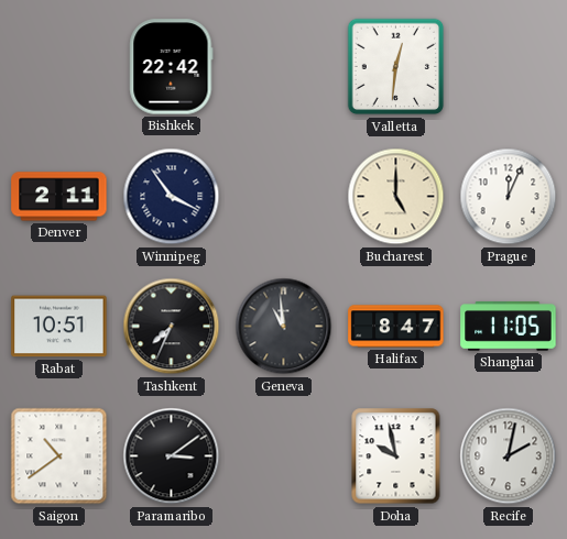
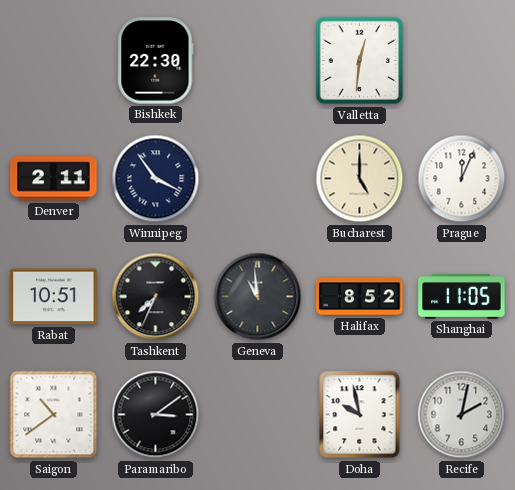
Bishkek: 22:42 -> 22:30 (156, 61)
Halifax: 8:47 -> 8:52 (360, 297)
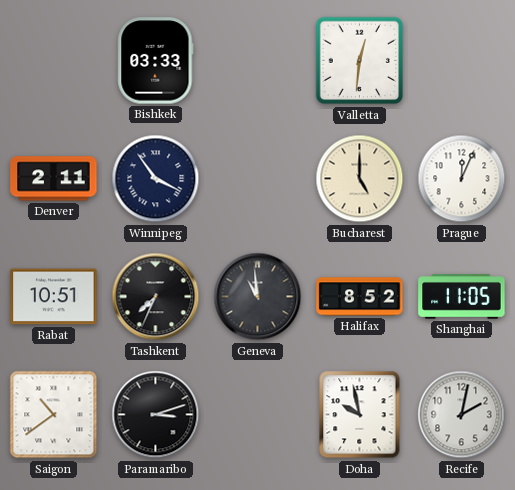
Bishkek: 22:30 -> 03:33 (156, 61)
Paramaribo: 3:09 -> 3:12 (156, 415)
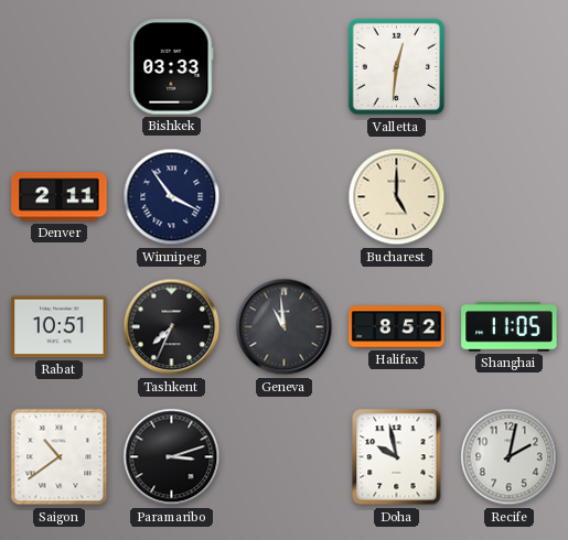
Prague: 12:04 -> none (462, 179)
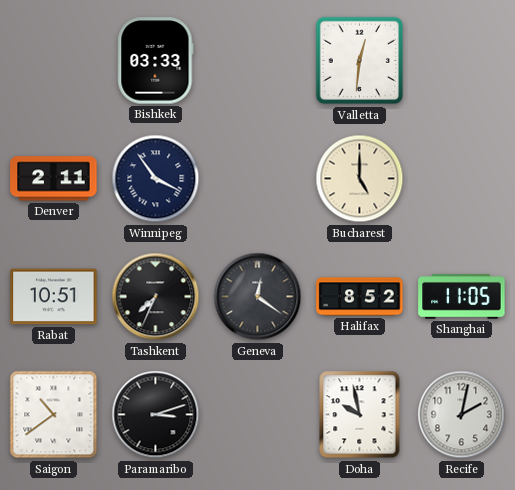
Geneva: 10:59 -> 12:21 (258, 297)
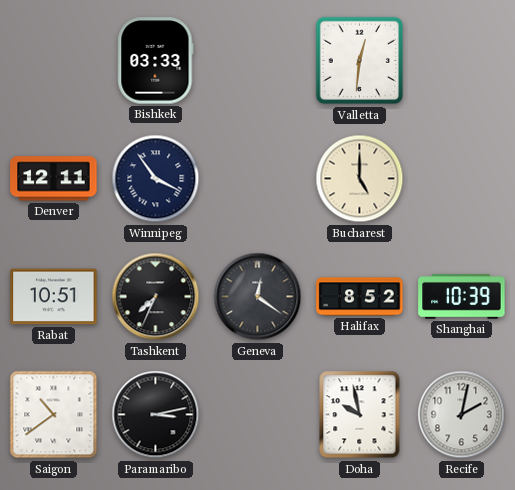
Denver: 2:11 -> 12:11 (54, 179)
Shanghai: 11:05 -> 10:39 (462, 297)
Paramaribo: 3:12 -> 3:13 (156, 415)
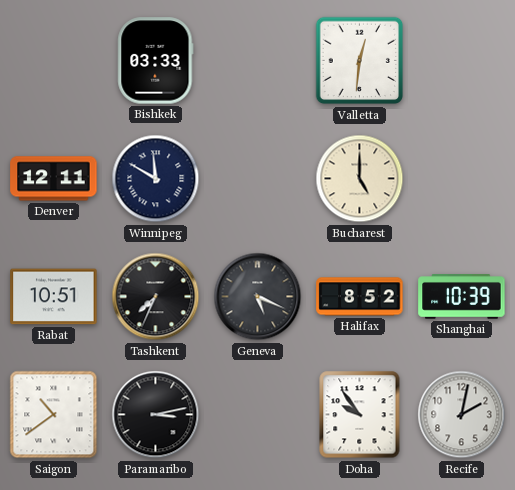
Winnipeg: 3:54 -> 11:50 (156, 179)
Geneva: 12:21 -> 5:19 (258, 297)
Doha: 9:58 -> 9:54 (360, 415)
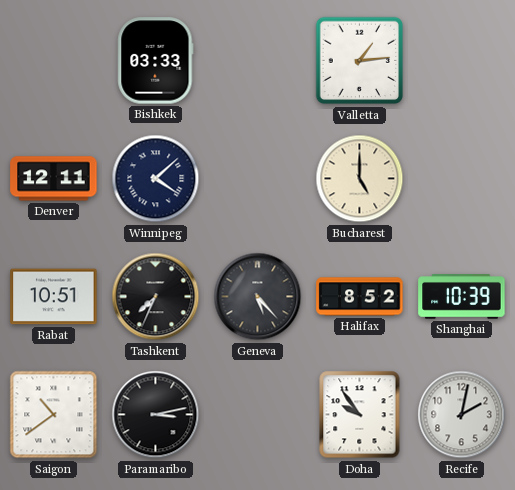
Valletta: 12:31 -> 1:14 (360, 61)
Winnipeg: 11:50 -> 4:08 (156, 179)
Geneva: 5:19 -> 5:23 (258, 297)
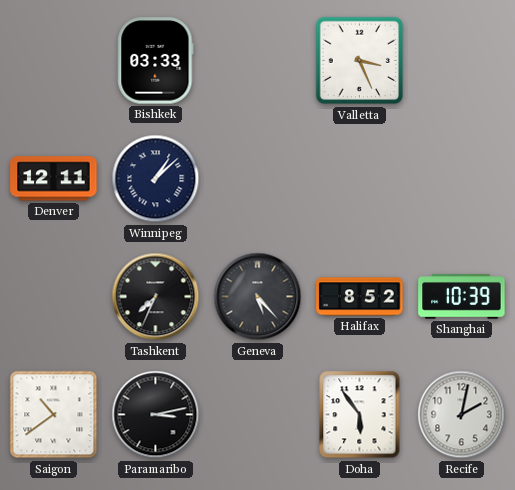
Valletta: 1:14 -> 3:26 (360, 61)
Winnipeg: 4:08 -> 1:08 (156, 179)
Bucharest: 5:00 -> none (360, 179)
Rabat: 10:51 -> none (54, 297)
Doha: 9:54 -> 5:54 (360, 415)
